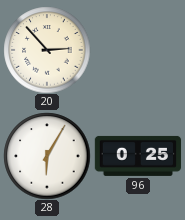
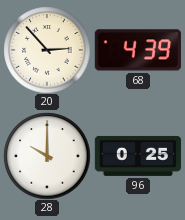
68: none -> 4:39 (138, 50)
28: 6:05 -> 10:00 (47, 156)
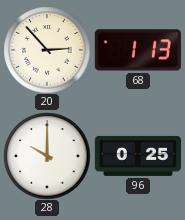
68: 4:39 -> 1:13 (138, 50)
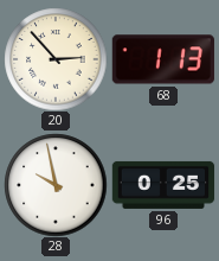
28: 10:00 -> 9:58 (56, 185)
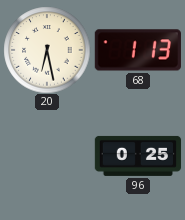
20: 2:53 -> 6:28 (47, 50)
28: 9:58 -> none (56, 185)
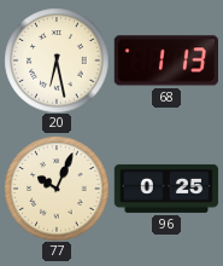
77: none -> 10:04 (57, 189)
